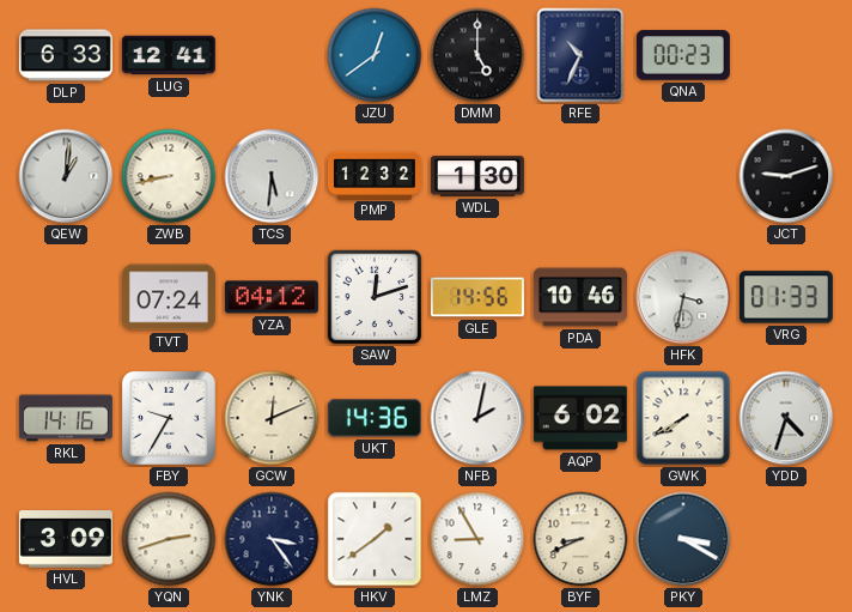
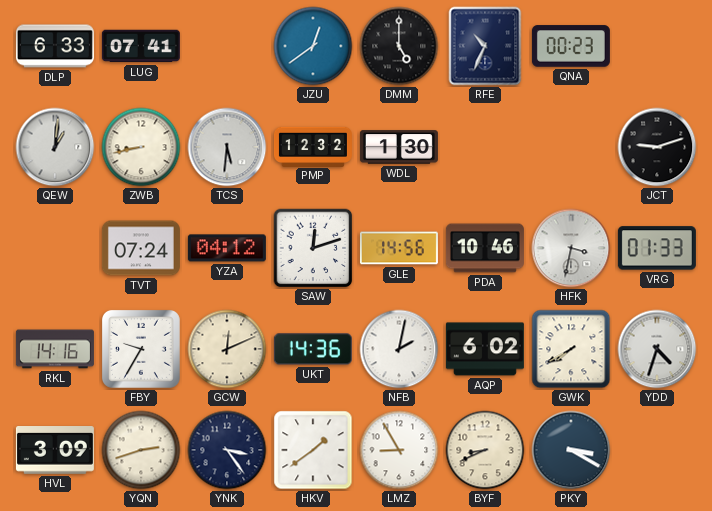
LUG: 12:41 -> 07:41 (141, 46)
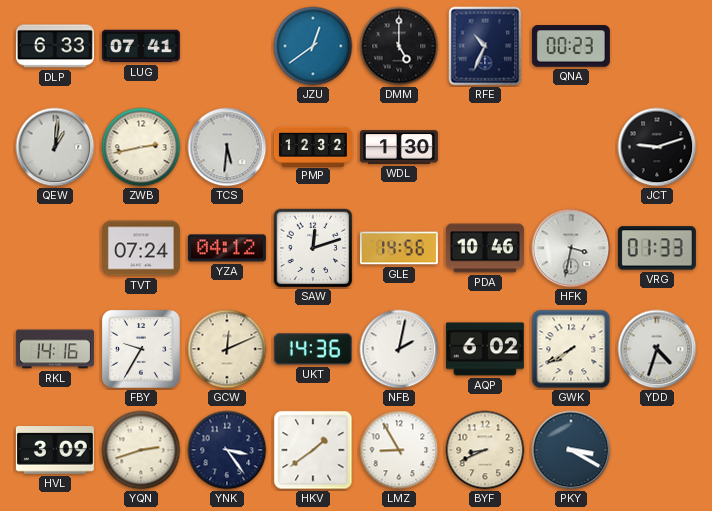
ZWB: 8:43 -> 2:43 (141, 147)
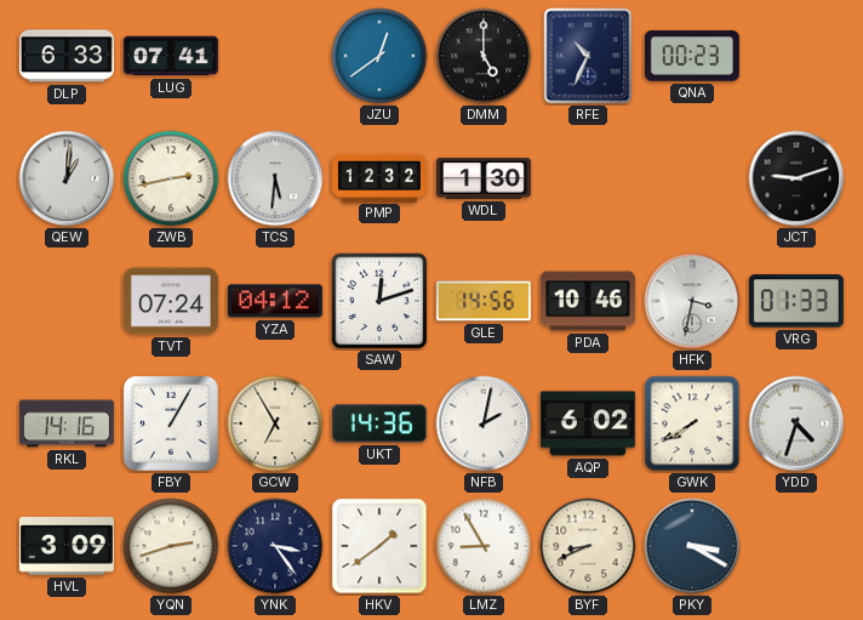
FBY: 9:35 -> 1:05 (171, 423)
GCW: 12:11 -> 6:55 (275, 423)
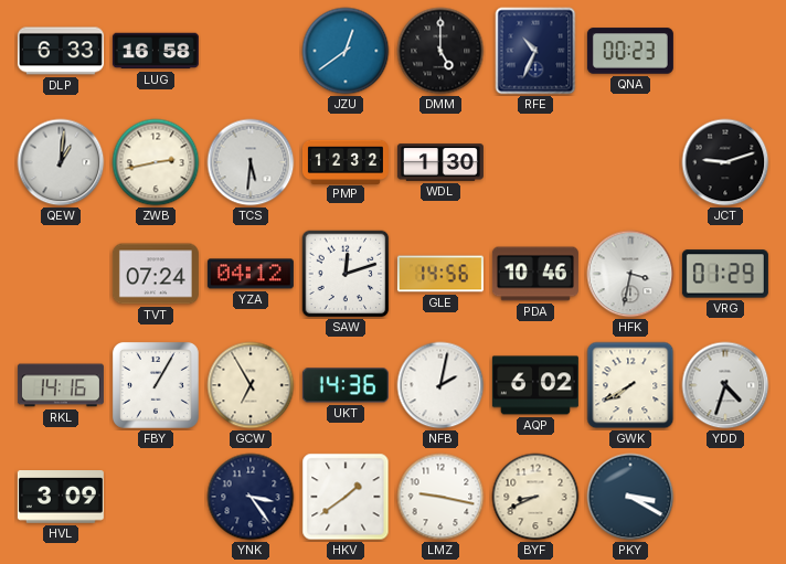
LUG: 07:41 -> 16:58 (156, 51)
VRG: 01:33 -> 01:29 (725, 274)
YQN: 2:42 -> none (171, 546)
LMZ: 8:55 -> 9:17 (440, 497)
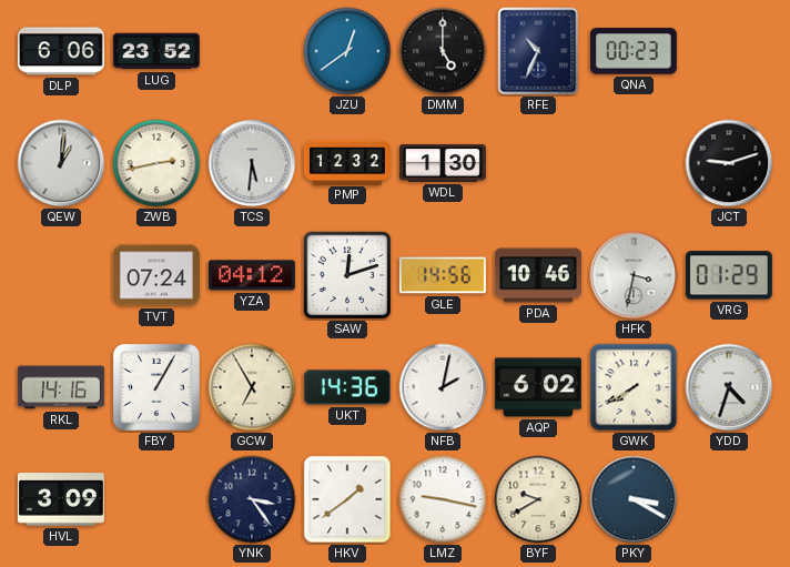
DLP: 6:33 -> 6:06 (61, 51)
LUG: 16:58 -> 23:52 (156, 51)
BYF: 8:41 -> 9:40 (538, 499)
